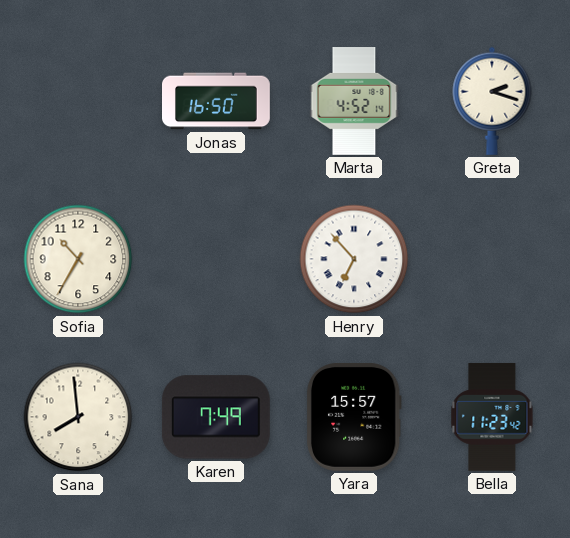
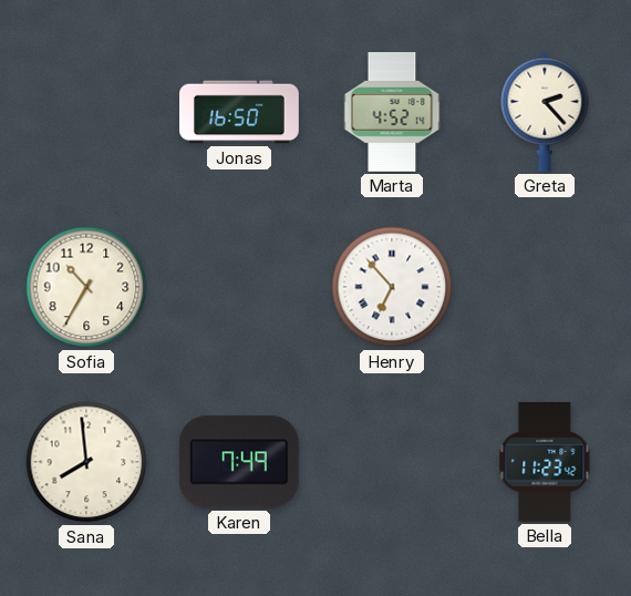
Greta: 2:18 -> 2:23 (545, 112)
Yara: 15:57 -> none (354, 417)
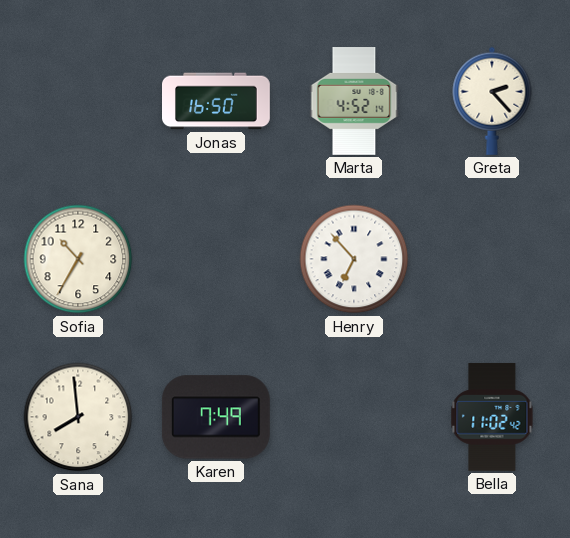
Bella: 11:23 -> 11:02 (492, 417)
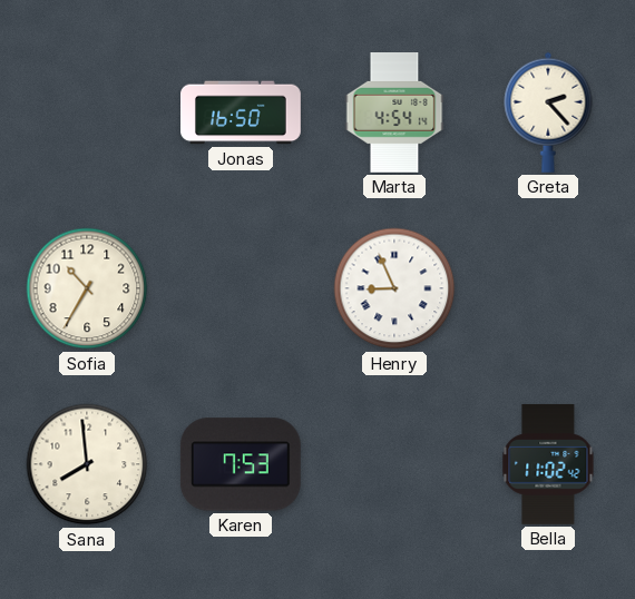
Marta: 4:52 -> 4:54 (394, 114)
Henry: 6:53 -> 8:56 (394, 288)
Karen: 7:49 -> 7:53 (241, 464)
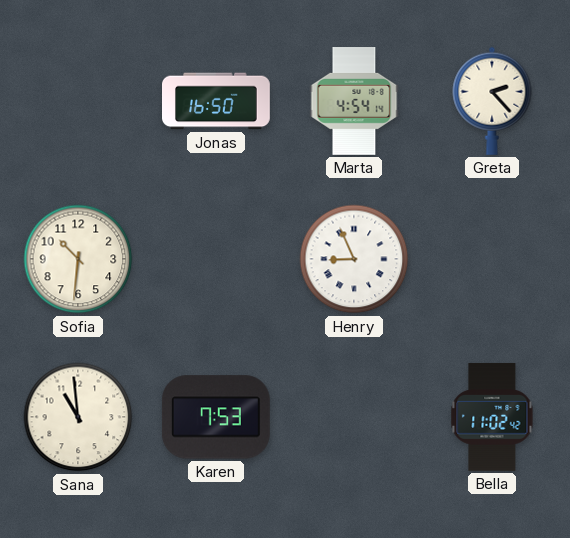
Sofia: 10:35 -> 10:31 (78, 259)
Sana: 7:59 -> 10:59 (78, 417)
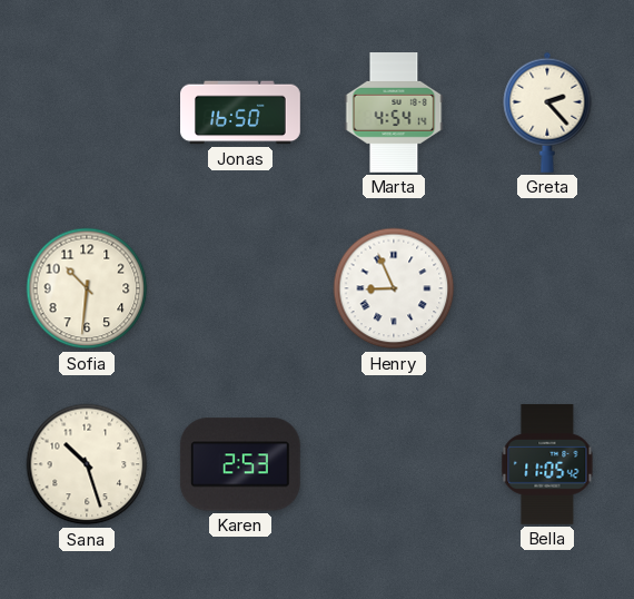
Sana: 10:59 -> 10:27 (87, 464)
Karen: 7:53 -> 2:53 (240, 464)
Bella: 11:02 -> 11:05 (547, 464)
